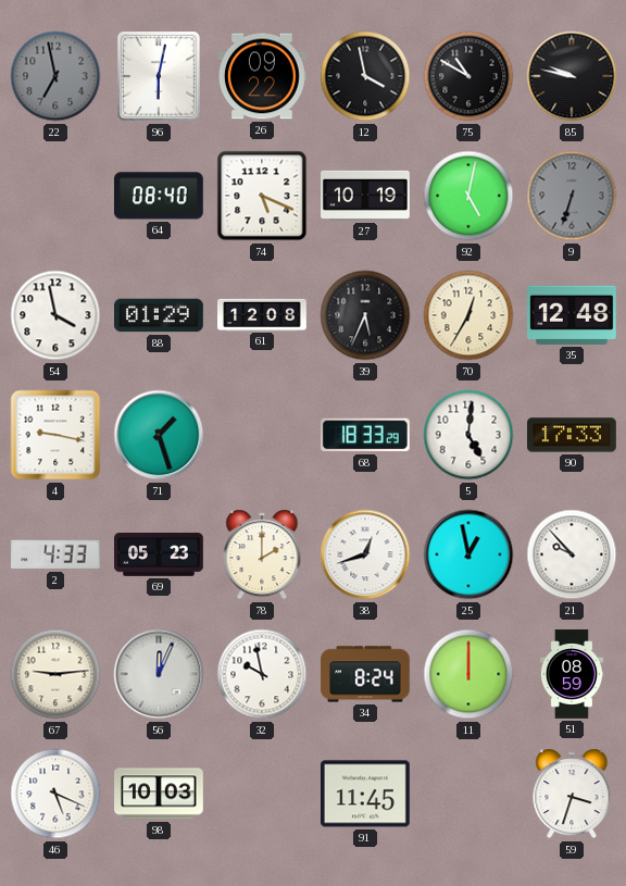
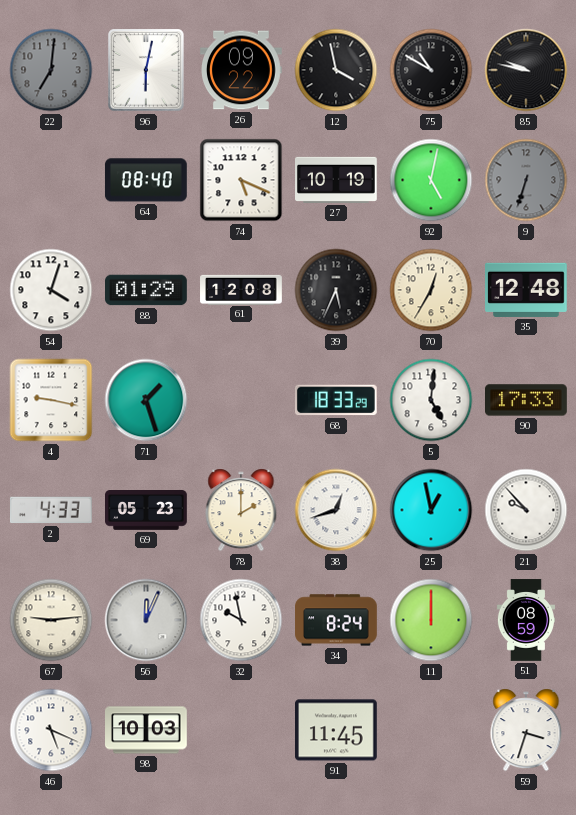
22: 6:58 -> 7:01 (51, 70)
54: 3:58 -> 4:03 (51, 290)
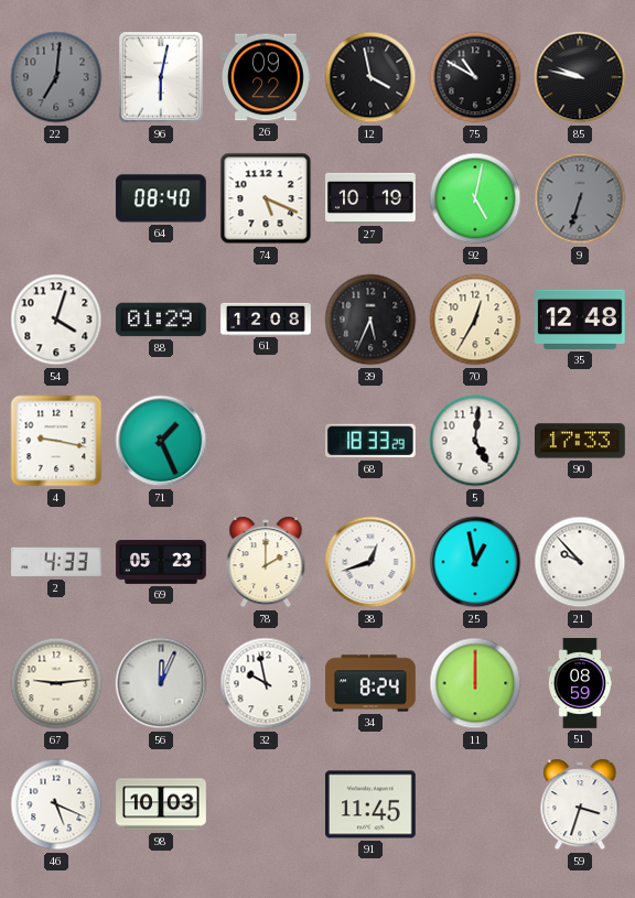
71: 1:27 -> 1:26 (161, 441)
